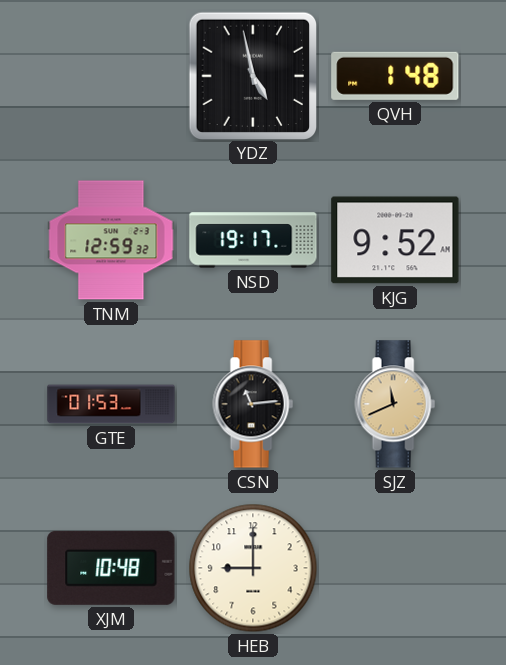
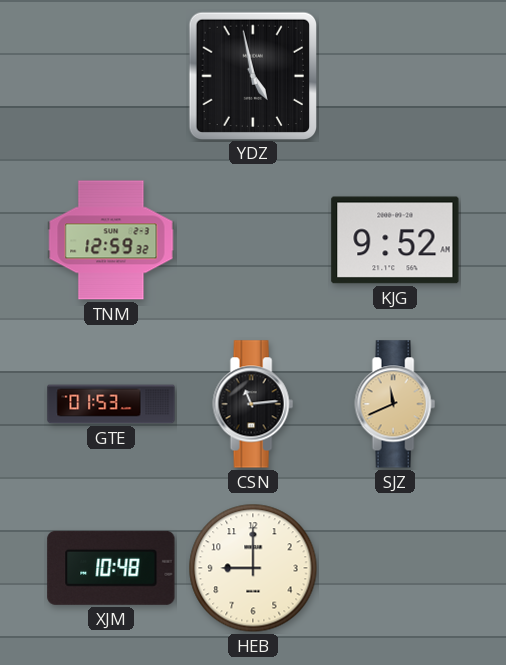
QVH: 1:48 -> none (395, 76)
NSD: 19:17 -> none (253, 240)
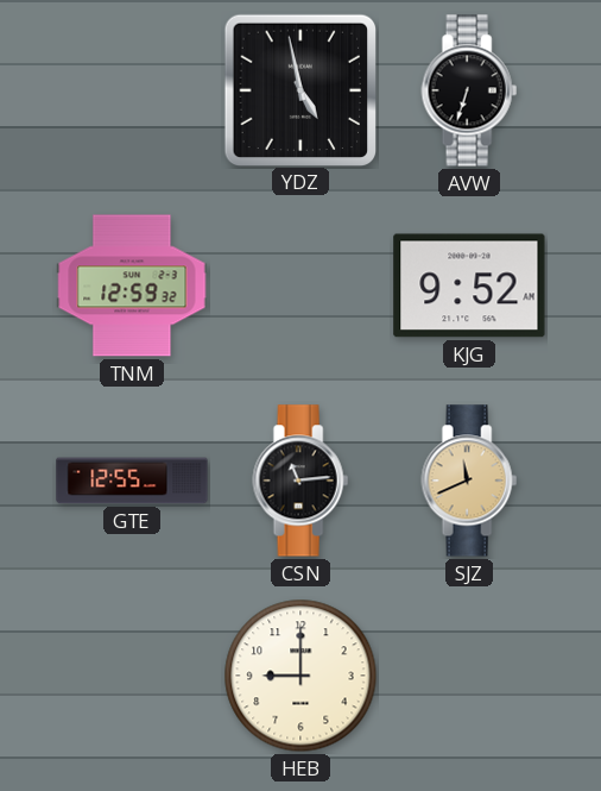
AVW: none -> 6:33 (469, 90)
GTE: 01:53 -> 12:55 (132, 481)
XJM: 10:48 -> none (111, 568)
